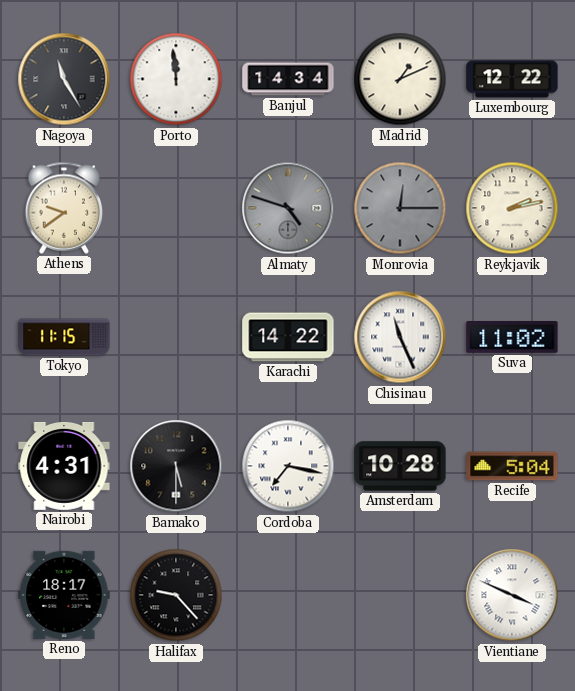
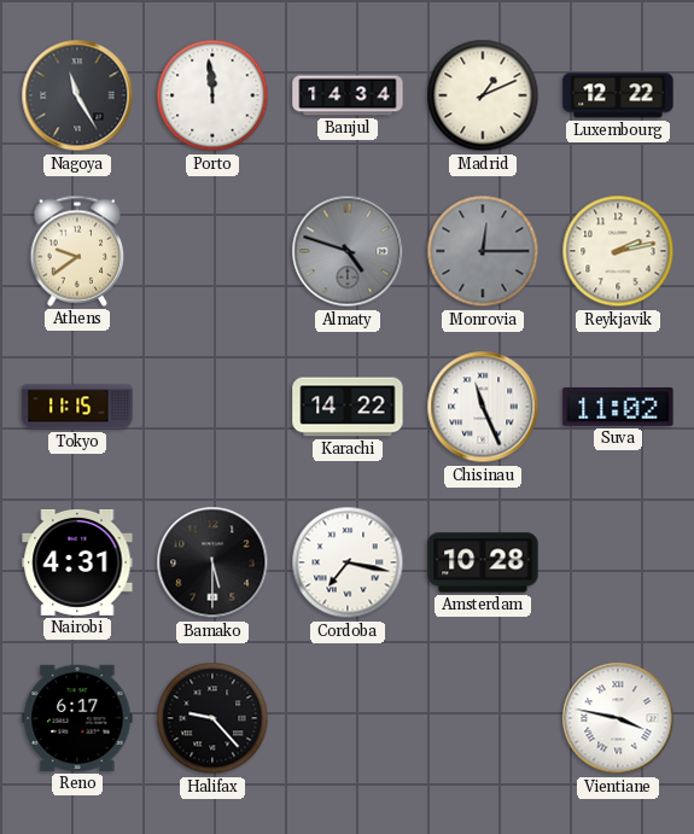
Recife: 5:04 -> none (512, 466)
Reno: 18:17 -> 6:17 (77, 718)
Vientiane: 3:49 -> 3:47 (618, 718)
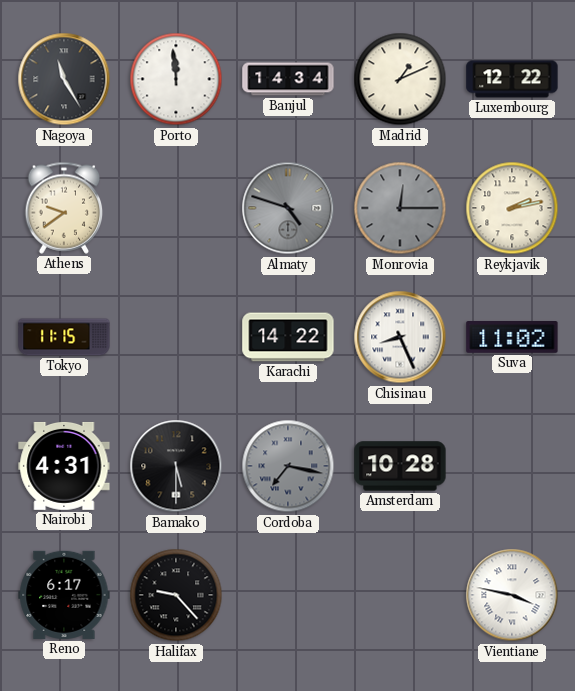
Chisinau: 11:26 -> 8:26 (400, 337)
Cordoba dial: white -> grey (288, 466)
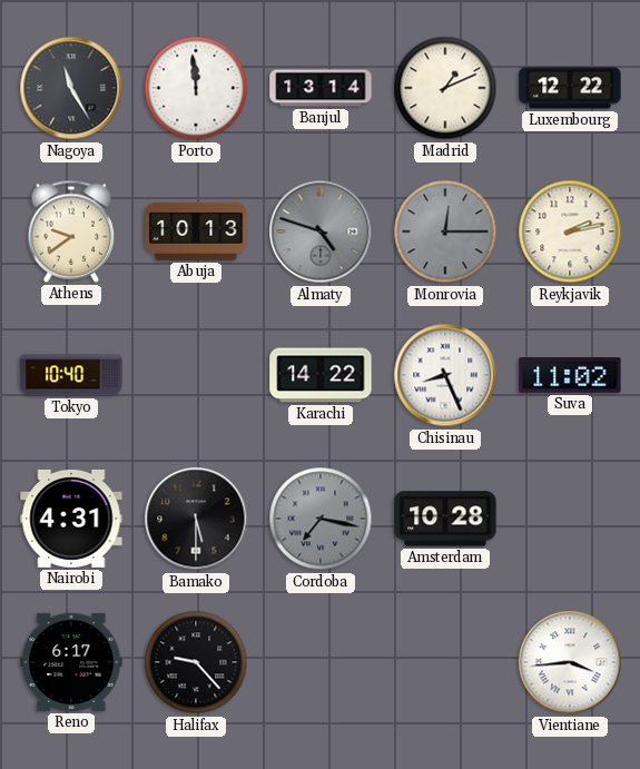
Banjul: 14:34 -> 13:14 (321, 88)
Abuja: none -> 10:13 (196, 231)
Tokyo: 11:15 -> 10:40 (71, 375)
Vientiane: 3:47 -> 3:44 (570, 662)
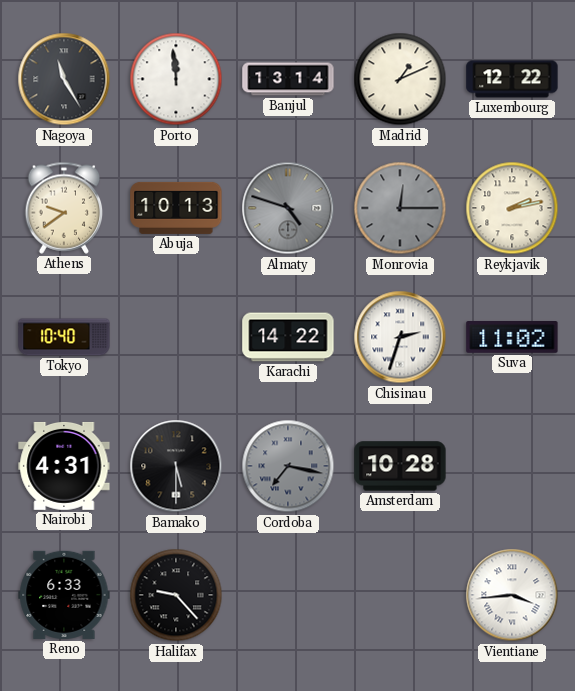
Chisinau: 8:26 -> 2:33 (400, 337)
Reno: 6:17 -> 6:33 (64, 595)
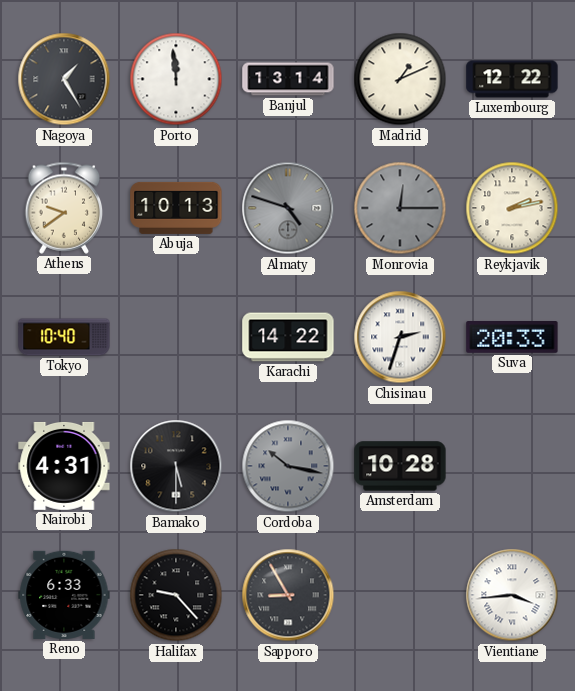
Nagoya: 11:25 -> 1:25 (64, 79)
Suva: 11:02 -> 20:33 (512, 338)
Cordoba: 7:17 -> 10:17 (288, 466)
Sapporo: none -> 8:55 (288, 595)
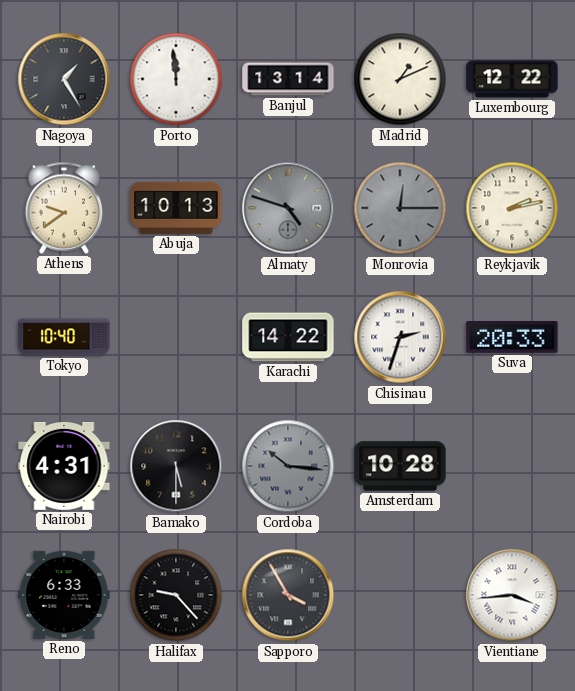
Cordoba: 10:17 -> 10:16 (288, 466)
Sapporo: 8:55 -> 3:55 (288, 595)
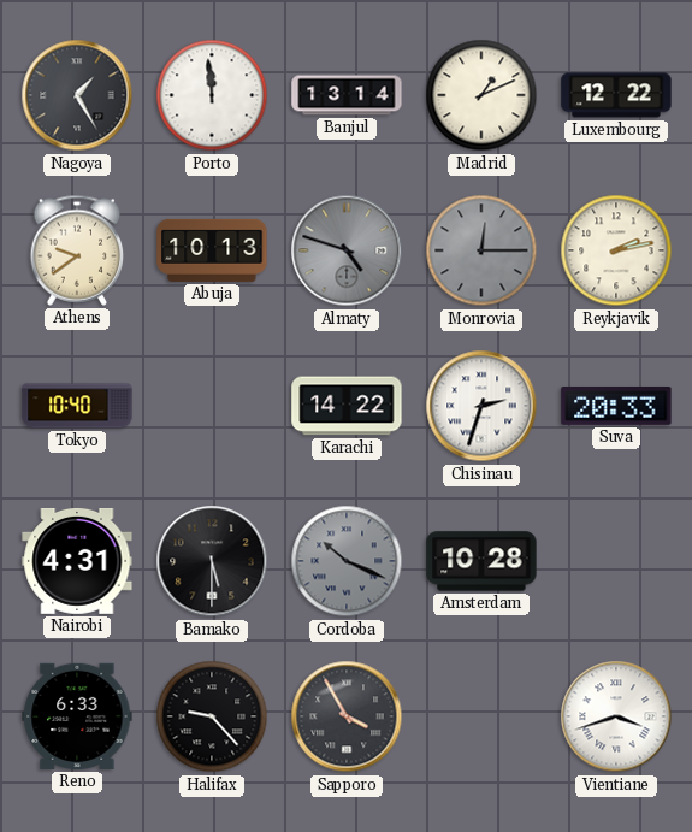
Cordoba: 10:16 -> 10:19 (347, 561)
Vientiane: 3:44 -> 3:42 (616, 716)
